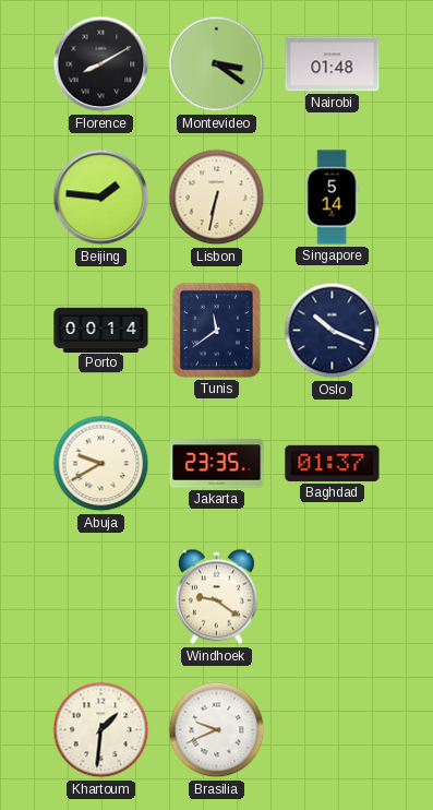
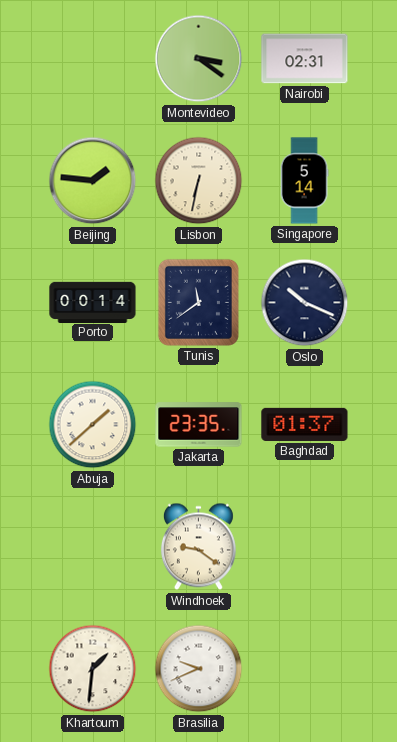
Florence: 8:10 -> none (101, 64)
Nairobi: 01:48 -> 02:31 (305, 59)
Abuja: 9:40 -> 1:38 (93, 425)
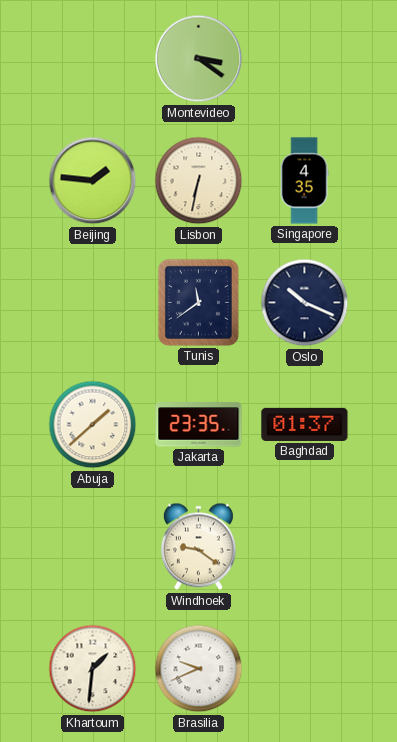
Nairobi: 02:31 -> none (305, 59)
Singapore: 5:14 -> 4:35 (304, 181)
Porto: 00:14 -> none (93, 302)
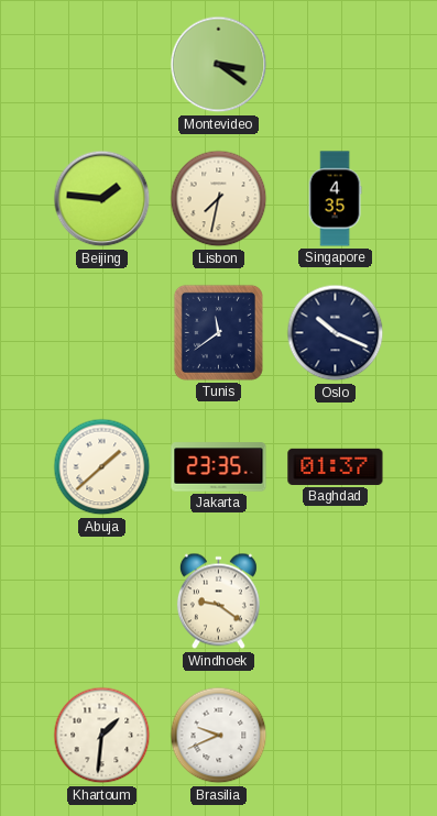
Lisbon: 6:32 -> 7:32 (219, 199)
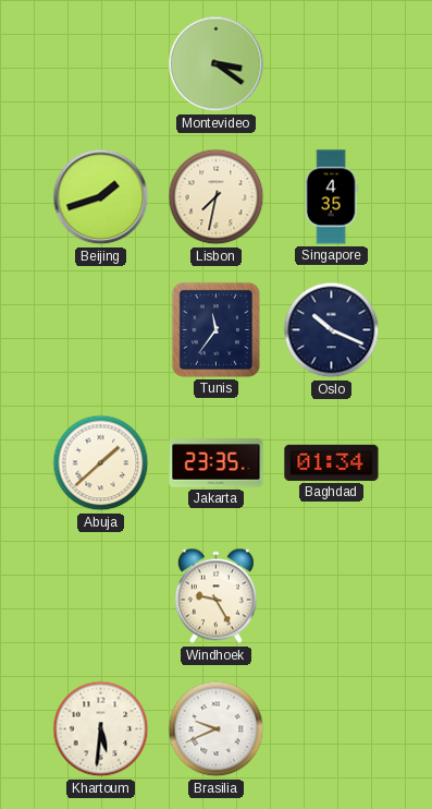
Beijing: 1:46 -> 1:42 (101, 197)
Tunis: 11:39 -> 11:36 (215, 329)
Baghdad: 01:37 -> 01:34 (332, 462)
Windhoek: 9:21 -> 9:25 (215, 596)
Khartoum: 1:31 -> 5:31 (101, 729)
